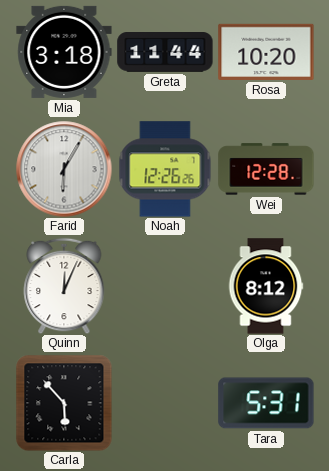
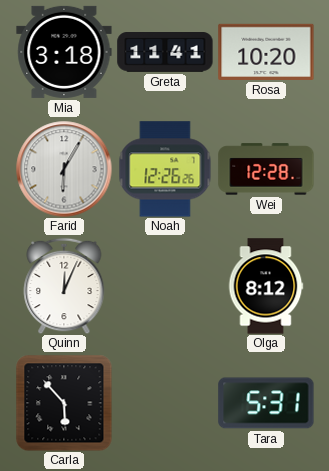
Greta: 11:44 -> 11:41 (165, 53)
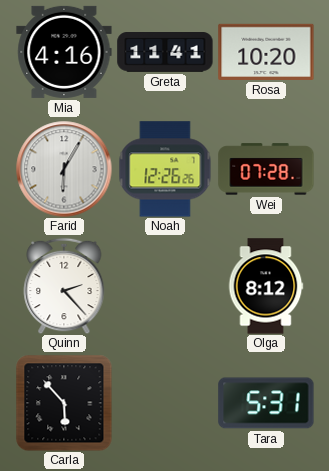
Mia: 3:18 -> 4:16 (64, 52)
Wei: 12:28 -> 07:28 (266, 169)
Quinn: 12:04 -> 2:23 (64, 286)
